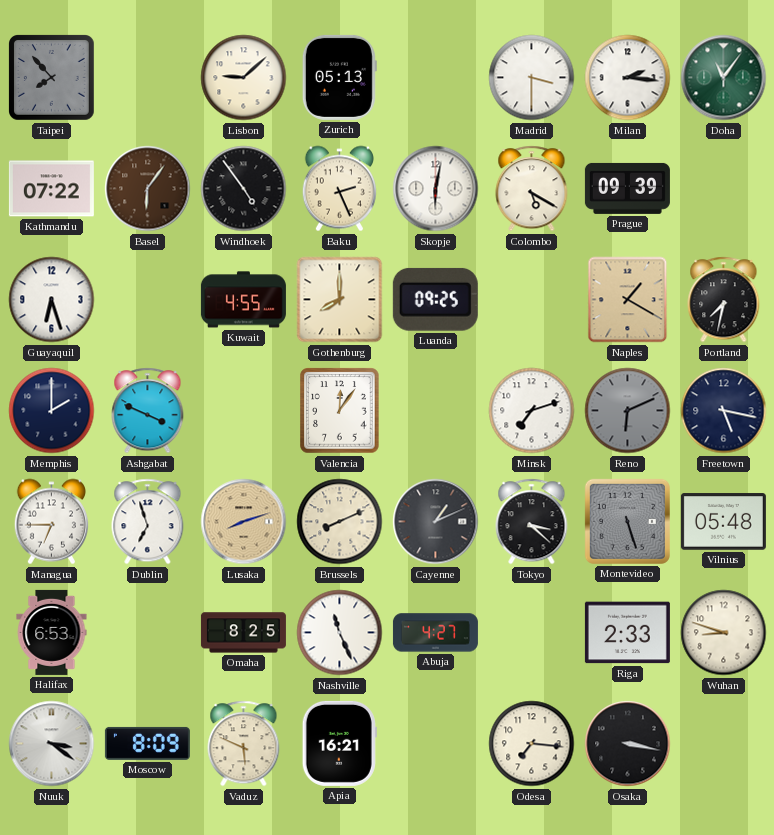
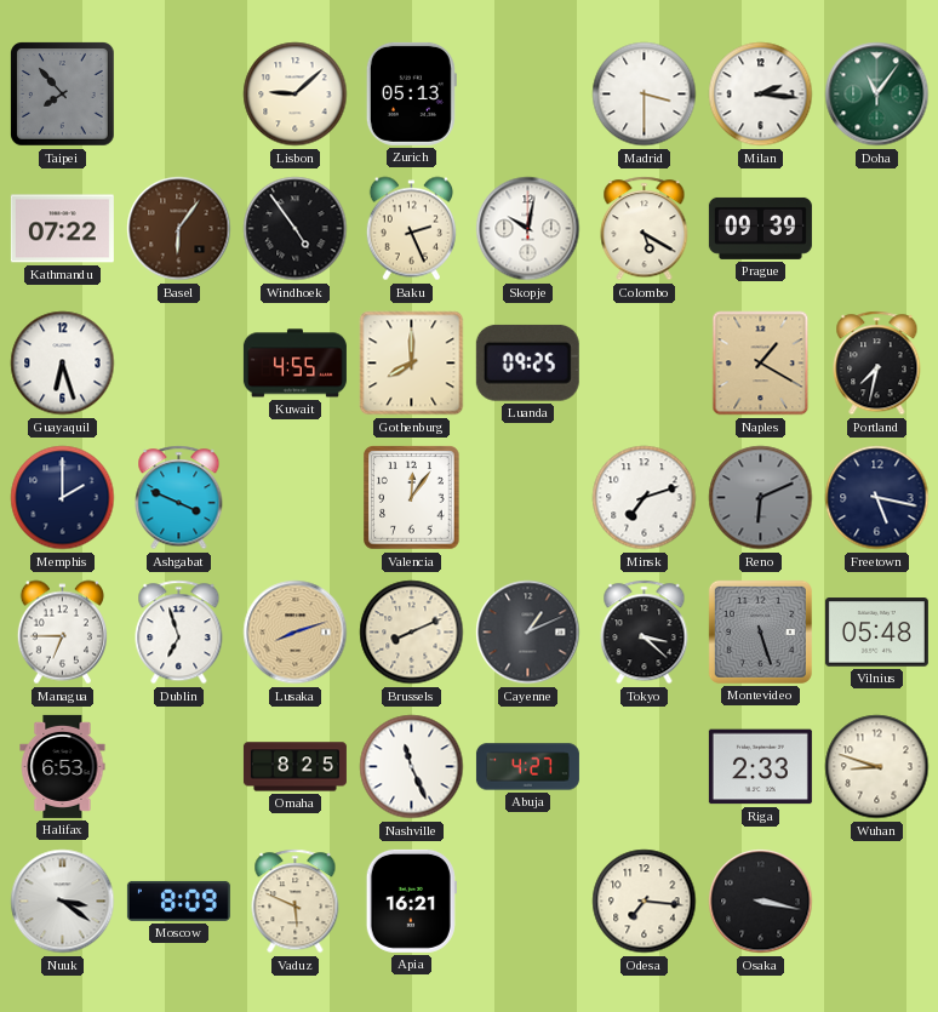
Skopje: 6:02 -> 10:02 (528, 229)
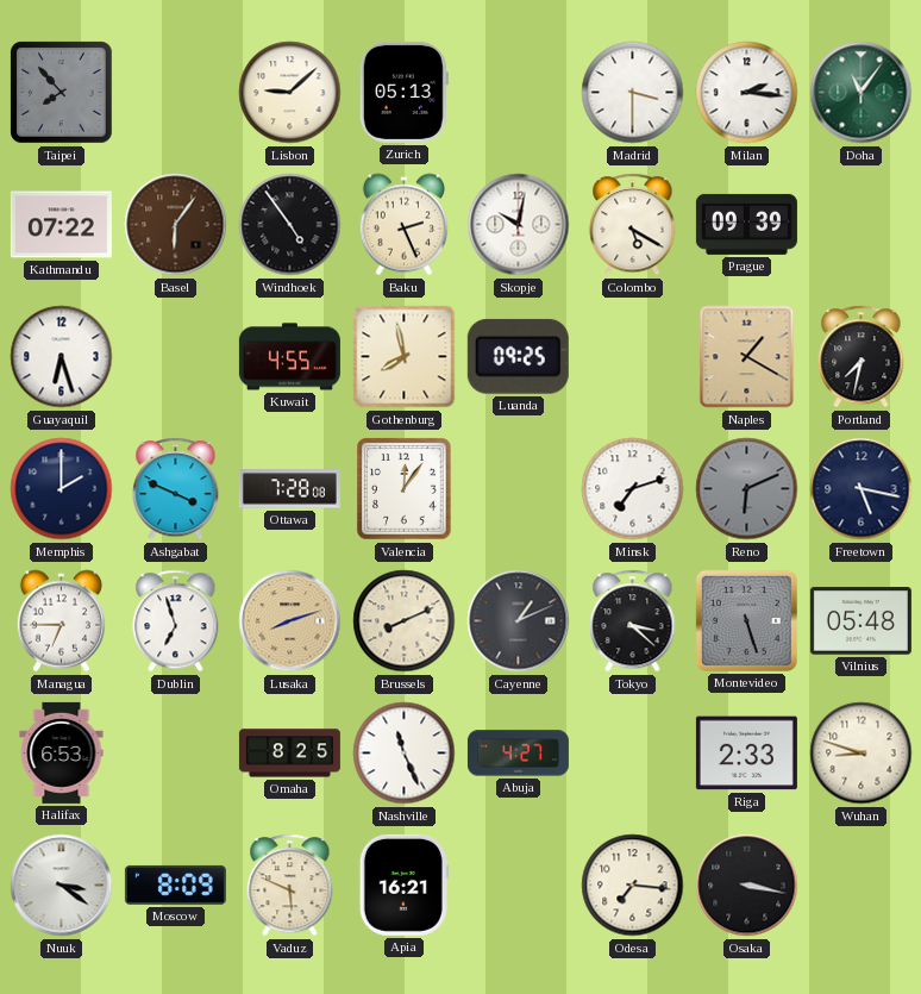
Gothenburg: 8:00 -> 7:58 (405, 357)
Ottawa: none -> 7:28 (289, 489)
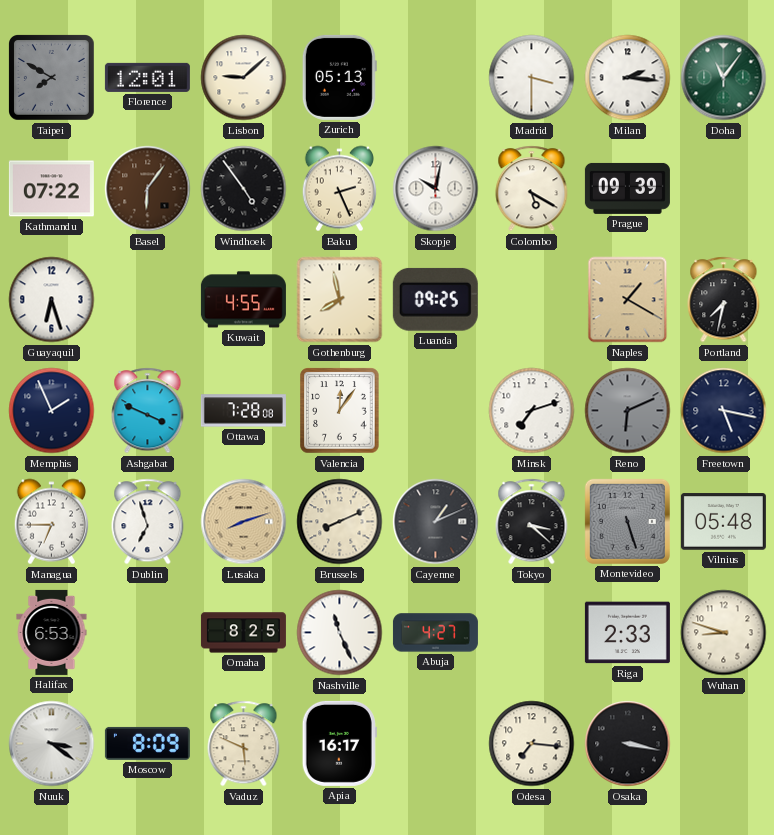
Taipei: 7:53 -> 7:50 (52, 78)
Florence: none -> 12:01 (147, 77)
Memphis: 2:00 -> 1:56 (52, 411)
Apia: 16:21 -> 16:17 (339, 743)
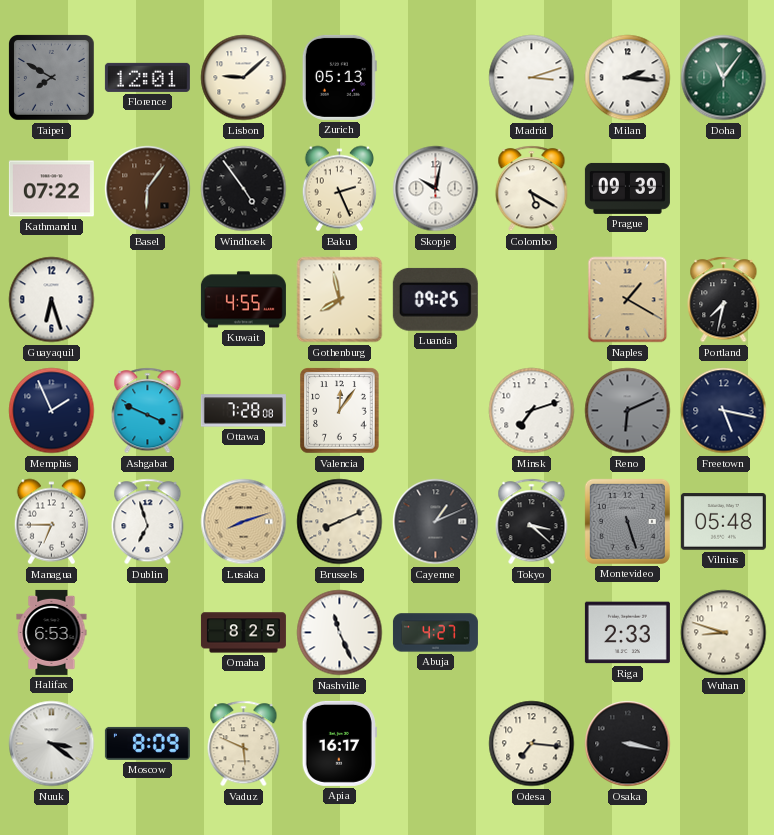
Madrid: 3:30 -> 3:12 (532, 78)
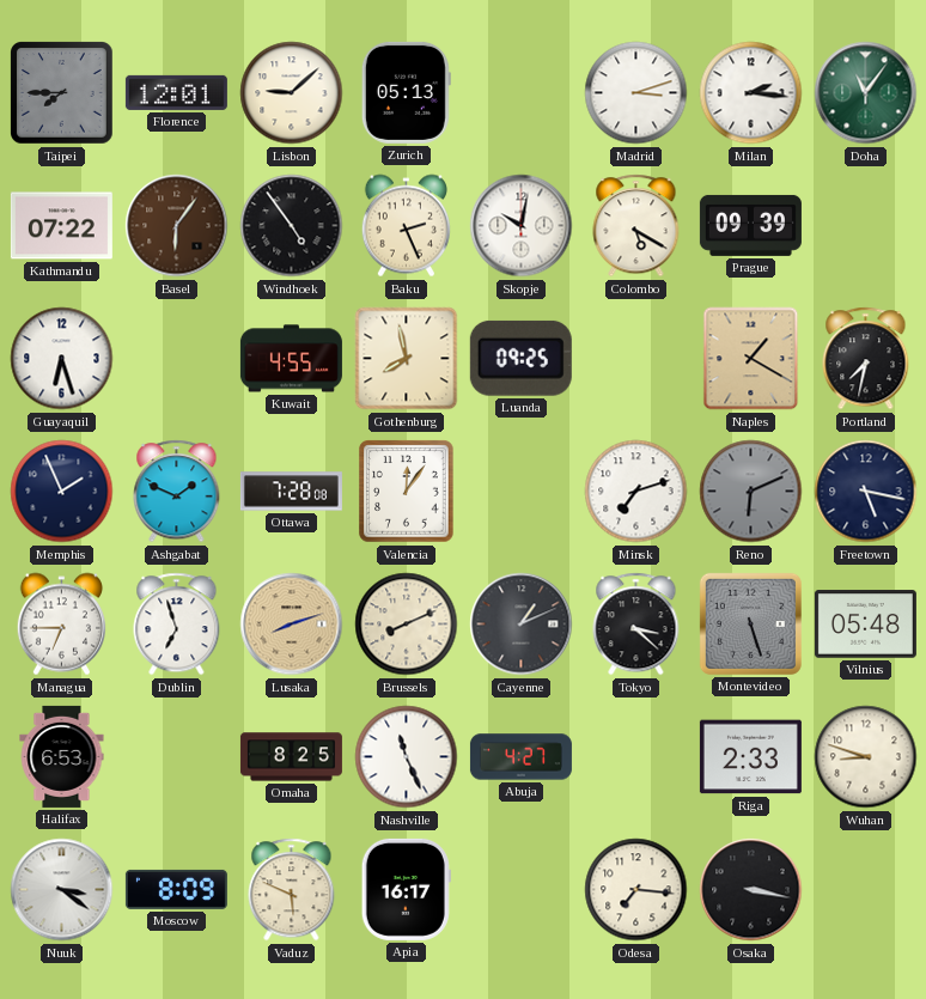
Taipei: 7:50 -> 7:45 (62, 93)
Ashgabat: 3:49 -> 1:49 (177, 492)
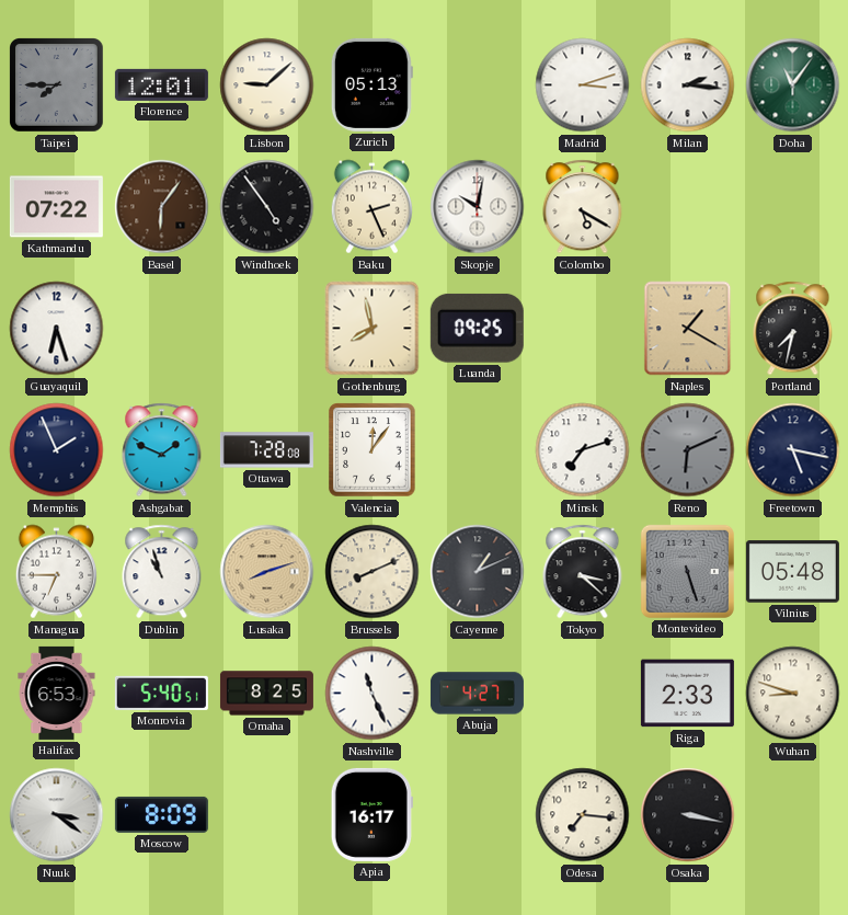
Prague: 09:39 -> none (750, 225)
Kuwait: 4:55 -> none (291, 359)
Dublin: 6:57 -> 10:57 (162, 572)
Monrovia: none -> 5:40 (161, 693)
Vaduz: 5:49 -> none (292, 890)
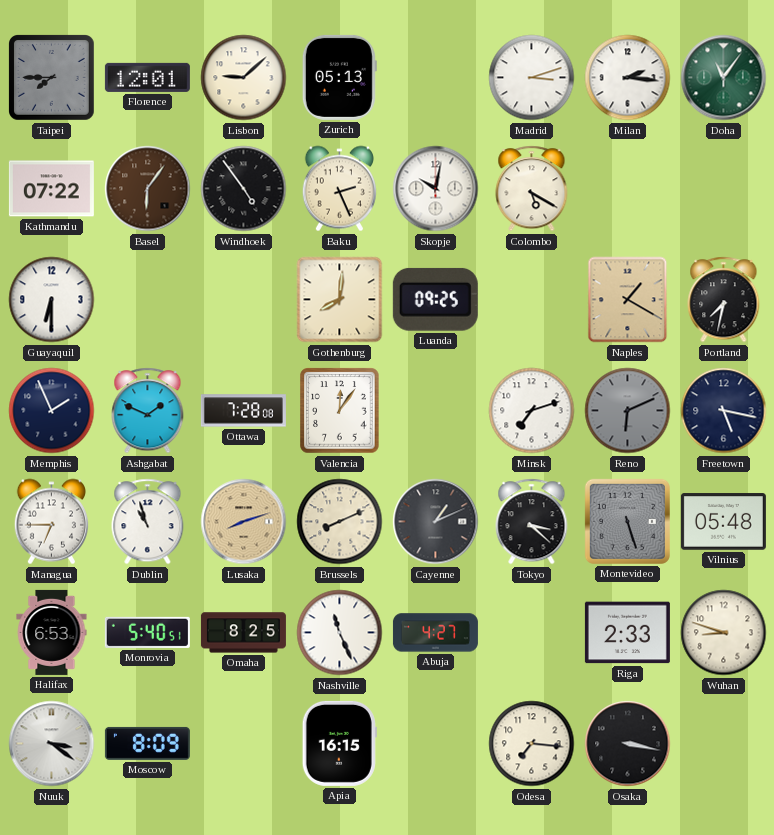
Guayaquil: 6:27 -> 6:30 (52, 300)
Gothenburg: 7:58 -> 8:01 (340, 300)
Apia: 16:17 -> 16:15 (339, 743)
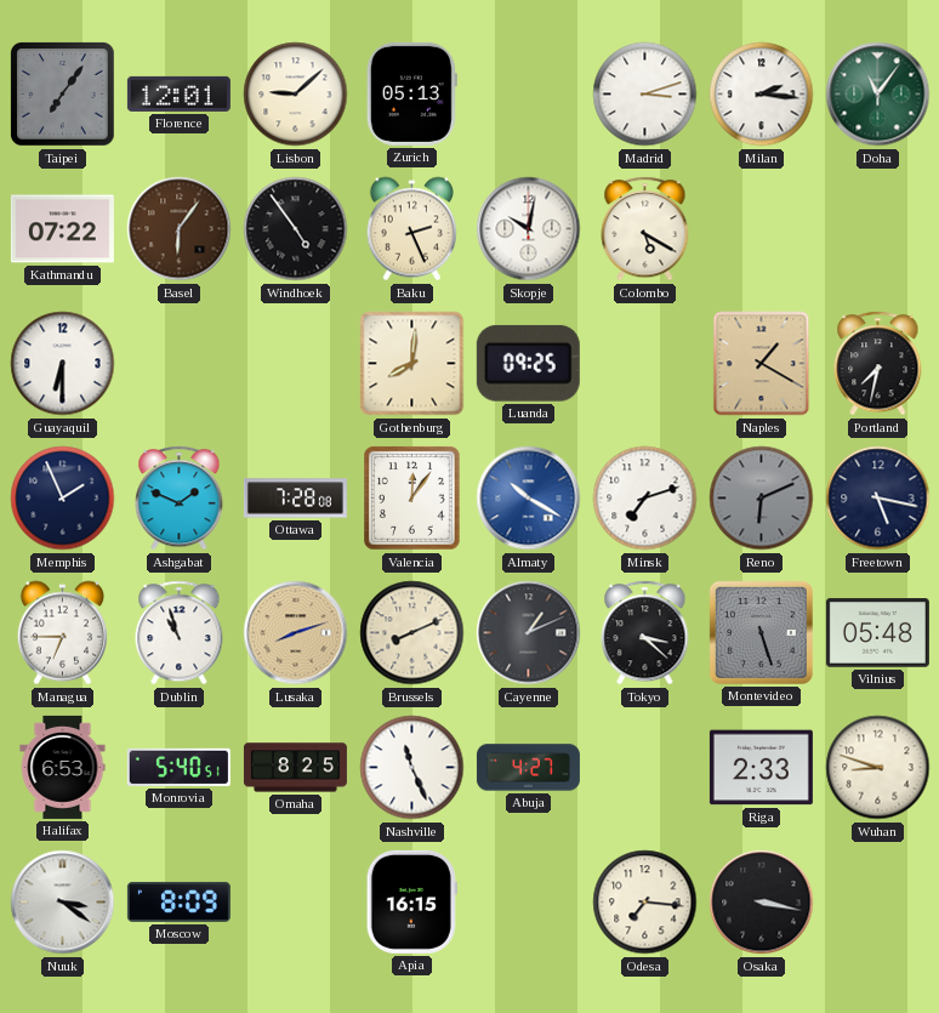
Taipei: 7:45 -> 7:06 (63, 95)
Almaty: none -> 10:20 (529, 499)
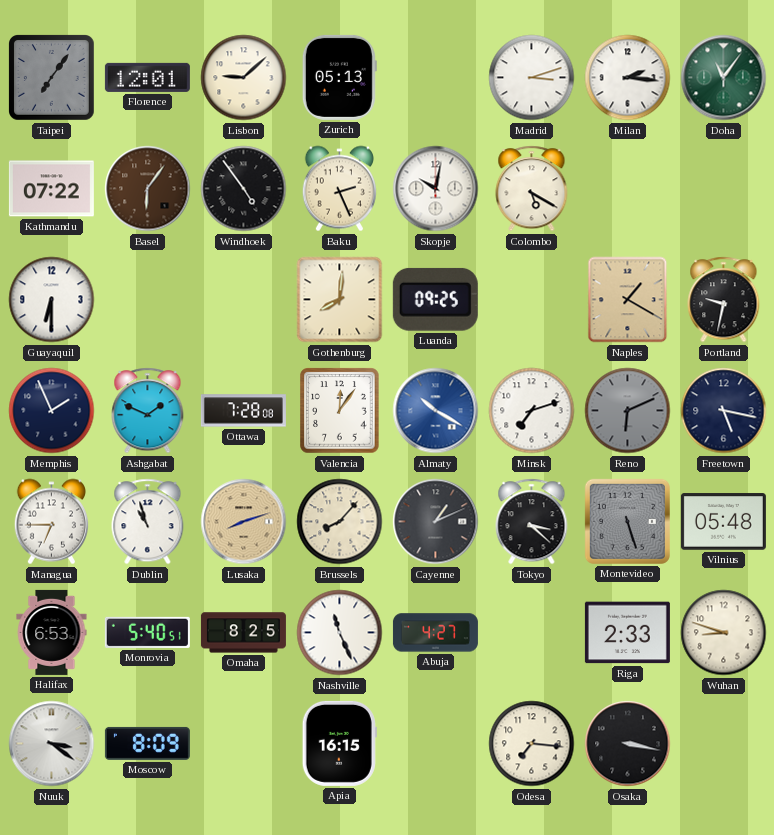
Portland: 7:32 -> 9:32 (724, 300)
Brussels: 8:11 -> 8:07 (340, 522)
